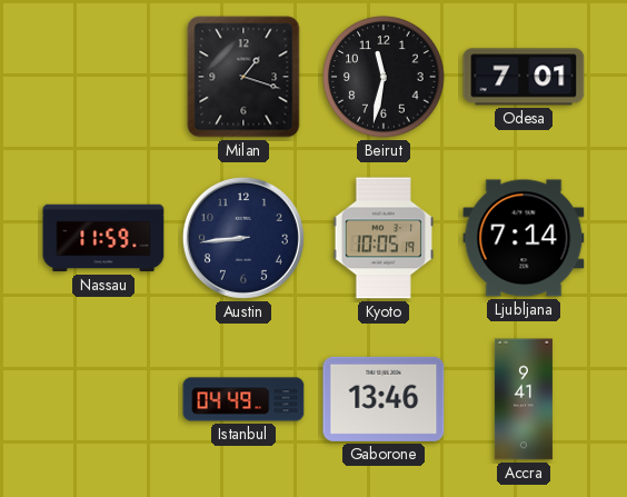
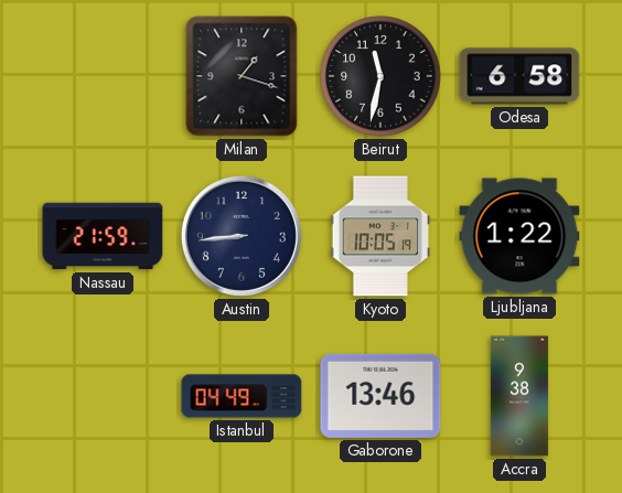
Odesa: 7:01 -> 6:58 (519, 76)
Nassau: 11:59 -> 21:59 (103, 236)
Ljubljana: 7:14 -> 1:22 (519, 236)
Accra: 9:41 -> 9:38 (519, 396)
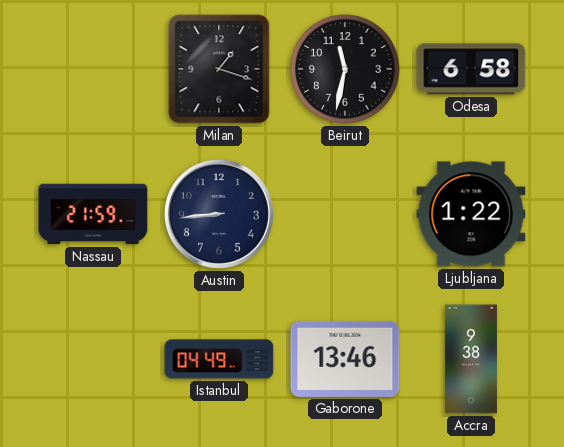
Kyoto: 10:05 -> none (379, 236)
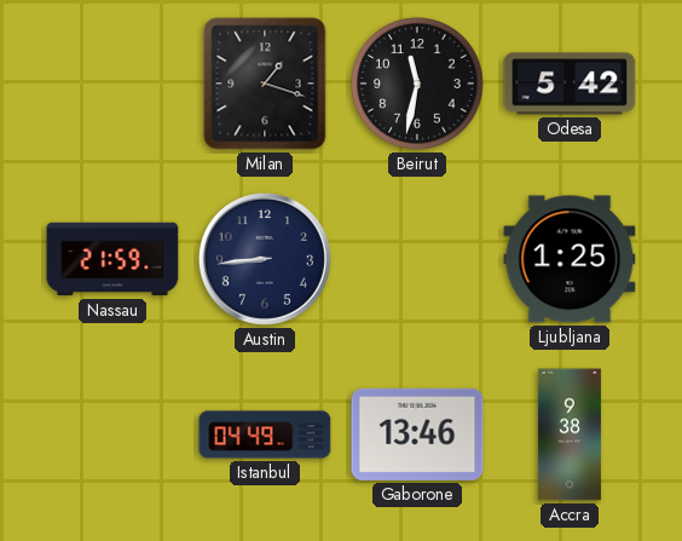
Odesa: 6:58 -> 5:42 (570, 84)
Ljubljana: 1:22 -> 1:25 (570, 259)
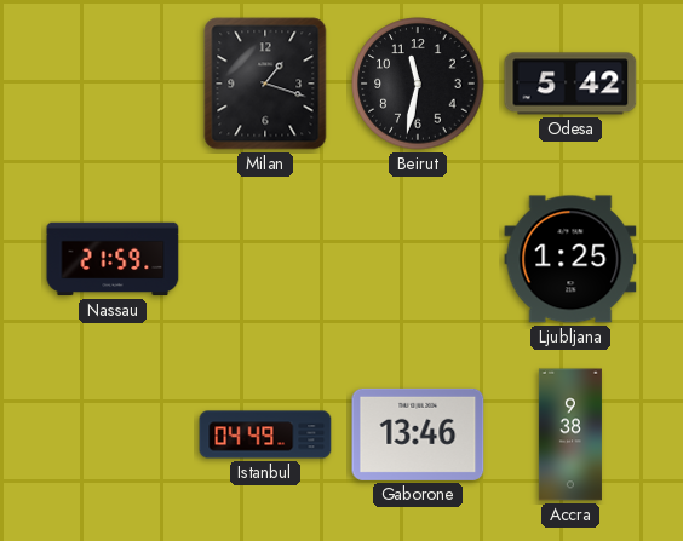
Austin: 8:44 -> none (265, 259)
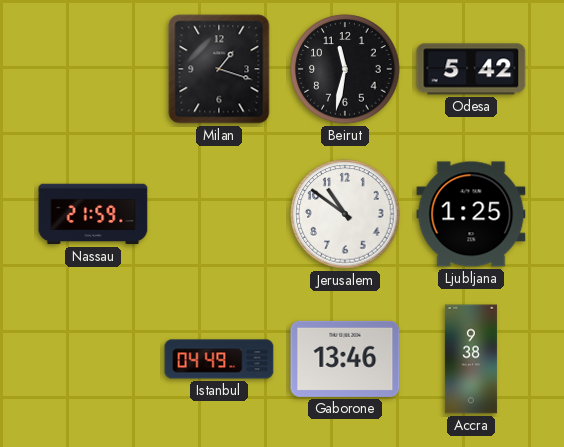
Jerusalem: none -> 10:51 (345, 214)
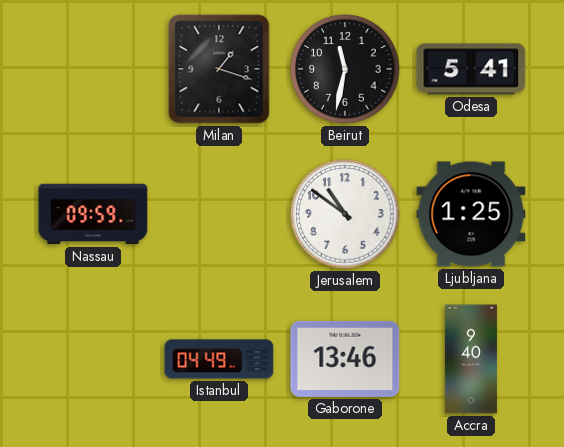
Odesa: 5:42 -> 5:41 (471, 69)
Nassau: 21:59 -> 09:59 (93, 214)
Accra: 9:38 -> 9:40 (471, 359)
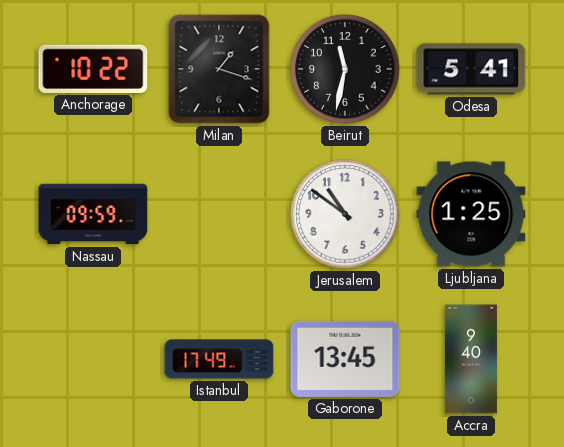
Anchorage: none -> 10:22 (93, 69)
Istanbul: 04:49 -> 17:49 (219, 359)
Gaborone: 13:46 -> 13:45 (345, 359)
